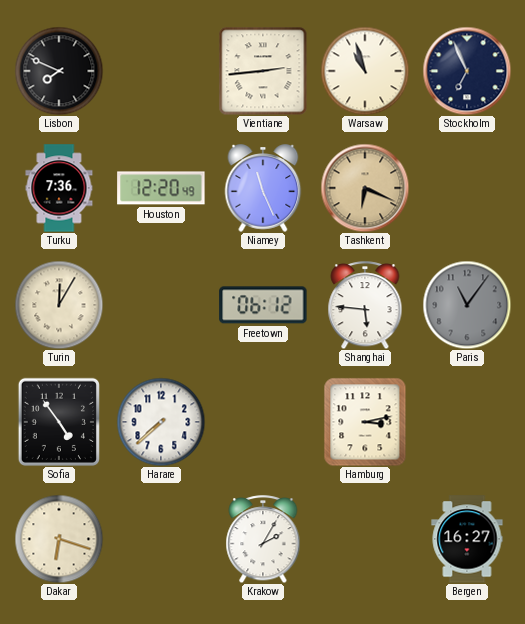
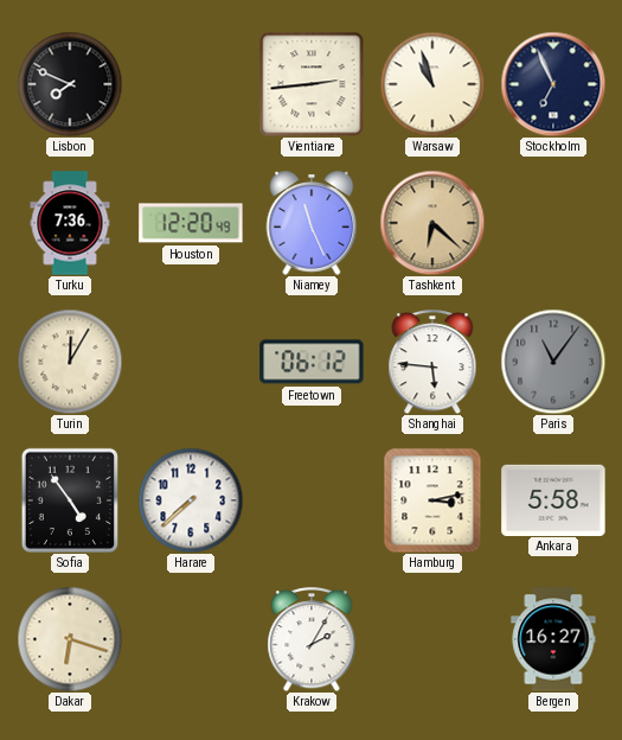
Tashkent: 6:19 -> 6:22 (432, 223)
Ankara: none -> 5:58 (553, 499)
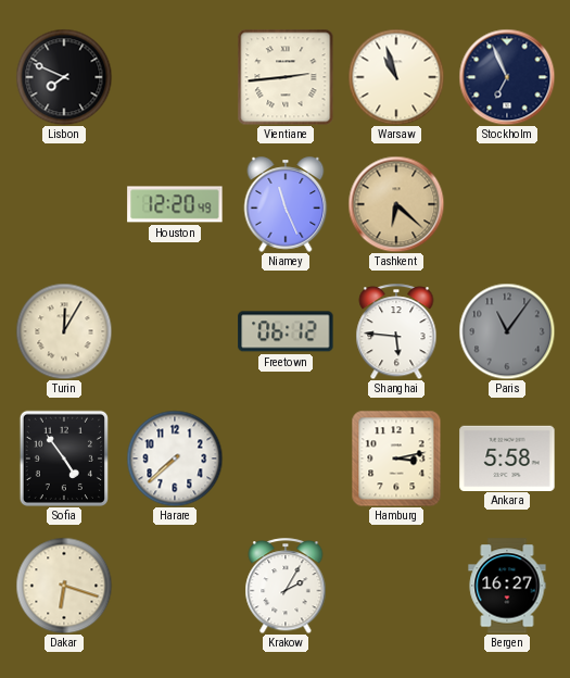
Turku: 7:36 -> none (70, 223)
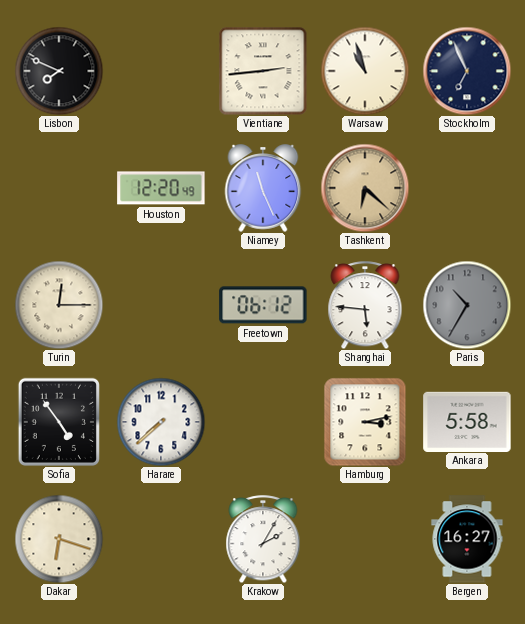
Turin: 12:05 -> 12:15 (59, 305)
Paris: 11:06 -> 10:35 (467, 305)
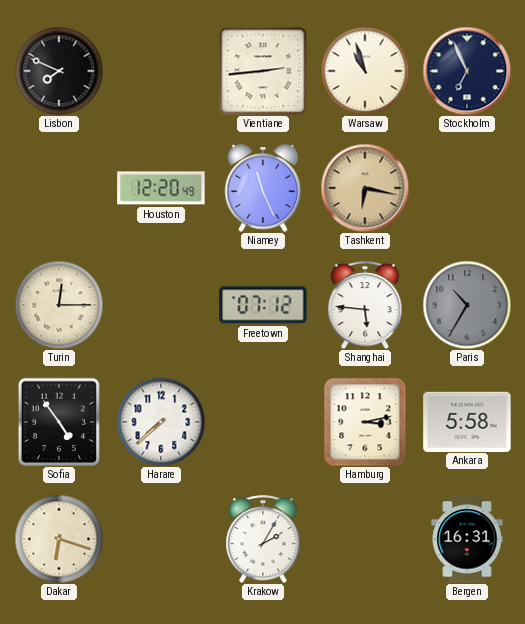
Tashkent: 6:22 -> 6:17 (365, 188)
Freetown: 06:12 -> 07:12 (263, 305)
Bergen: 16:27 -> 16:31 (467, 539)
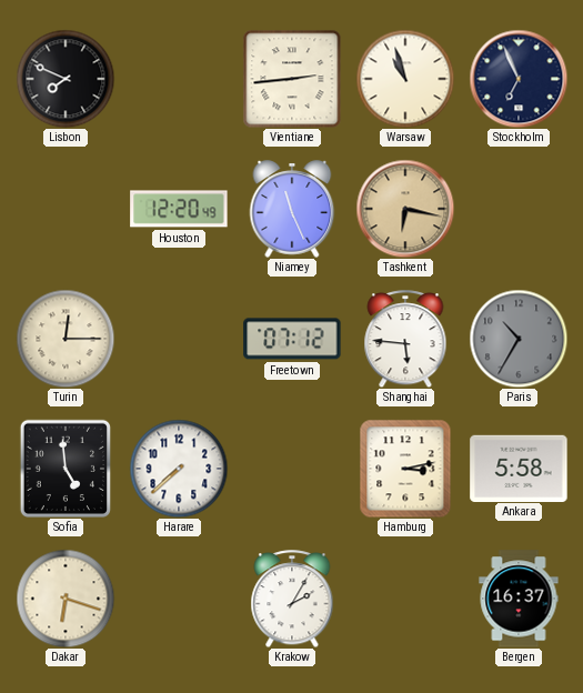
Sofia: 4:54 -> 4:59 (66, 469)
Bergen: 16:31 -> 16:37 (519, 599)
